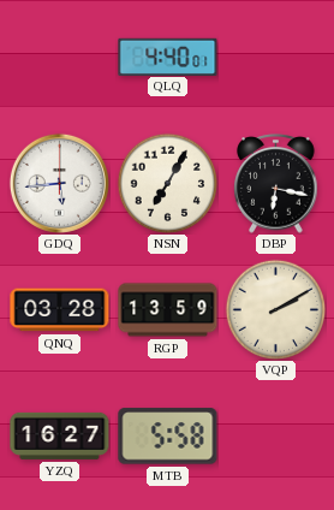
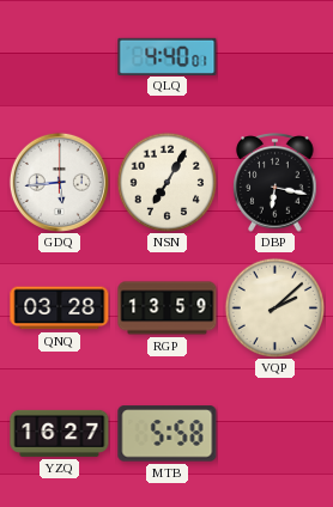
VQP: 2:10 -> 2:08 (274, 307)
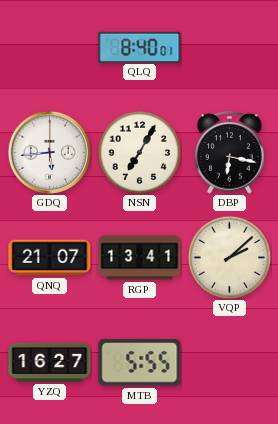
QLQ: 4:40 -> 8:40 (140, 47)
QNQ: 03:28 -> 21:07 (50, 258)
RGP: 13:59 -> 13:41 (140, 258)
MTB: 5:58 -> 5:55 (140, 363)
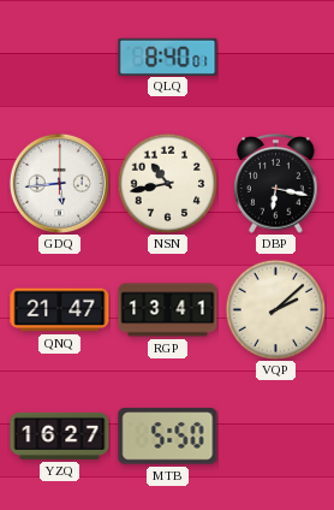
NSN: 7:05 -> 10:43 (167, 183)
QNQ: 21:07 -> 21:47 (60, 310)
MTB: 5:55 -> 5:50 (168, 437)
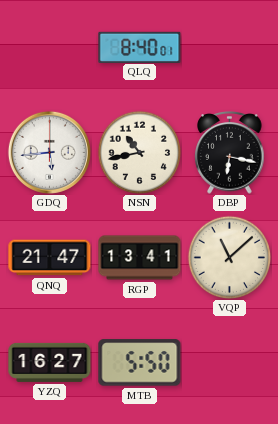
VQP: 2:08 -> 11:08 (229, 257)
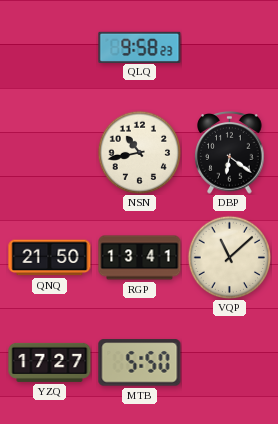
QLQ: 8:40 -> 9:58 (140, 47)
GDQ: 5:44 -> none (49, 152)
DBP: 6:17 -> 6:21 (230, 153)
QNQ: 21:47 -> 21:50 (50, 258)
YZQ: 16:27 -> 17:27 (50, 362)
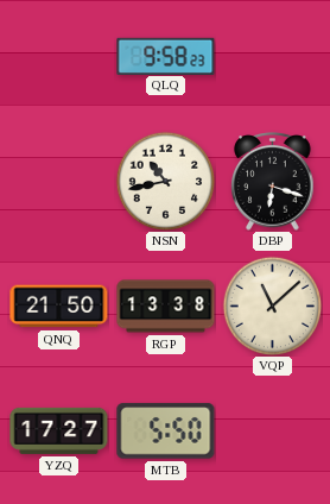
DBP: 6:21 -> 6:18 (273, 182)
RGP: 13:41 -> 13:38 (166, 307)
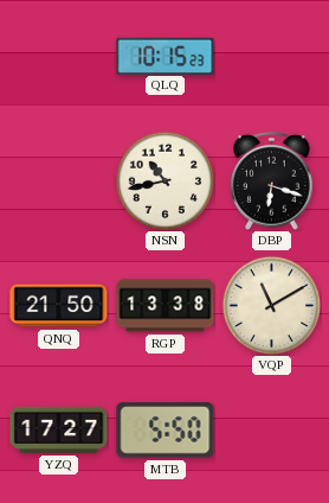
QLQ: 9:58 -> 10:15 (166, 56)
VQP: 11:08 -> 11:10 (271, 305)
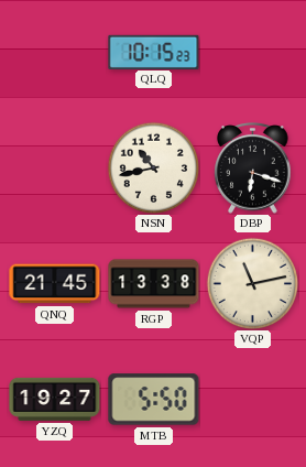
QNQ: 21:50 -> 21:45 (55, 284)
VQP: 11:10 -> 11:13 (252, 283)
YZQ: 17:27 -> 19:27 (55, 399)
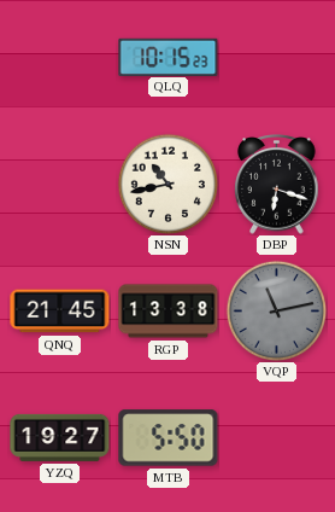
VQP dial: cream -> grey (276, 310)
